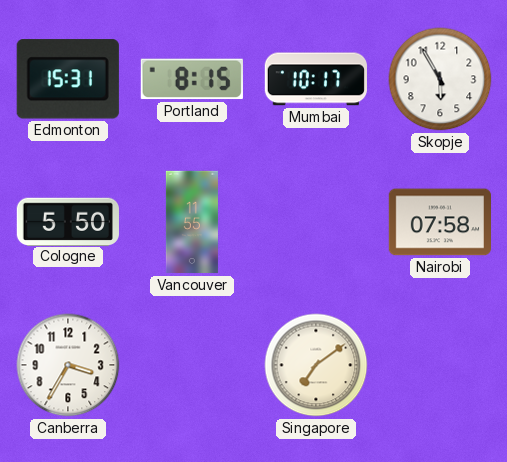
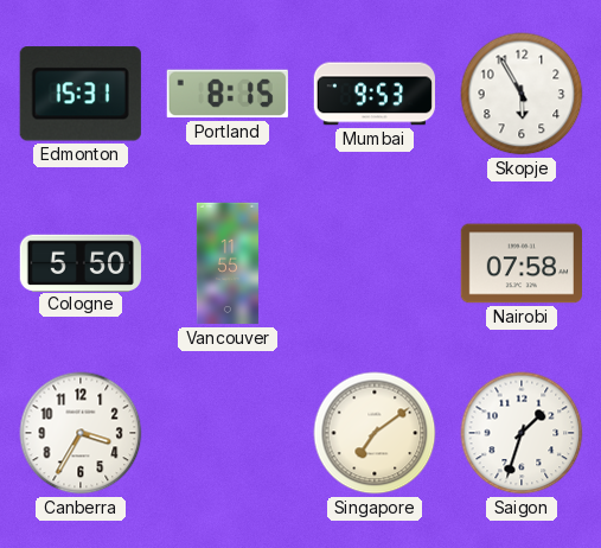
Mumbai: 10:17 -> 9:53 (375, 94)
Saigon: none -> 1:33 (522, 433)
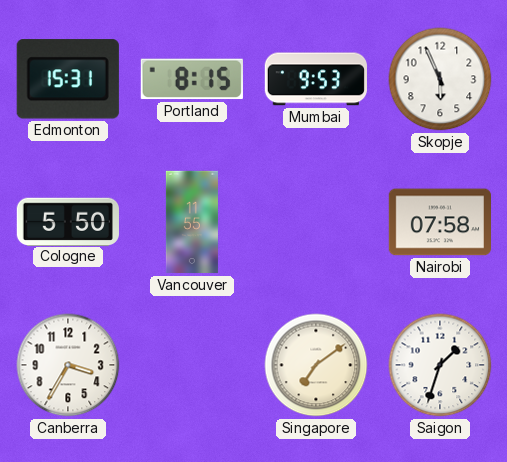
Skopje: 5:55 -> 5:56 (440, 79)
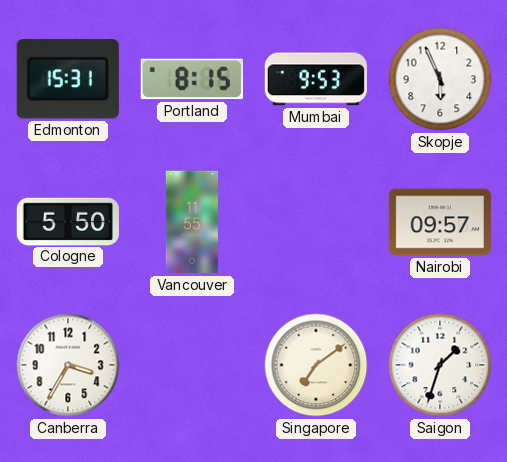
Nairobi: 07:58 -> 09:57 (439, 222)
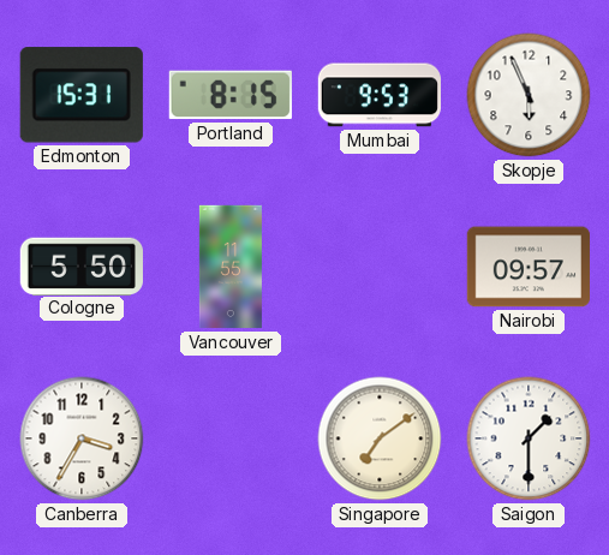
Saigon: 1:33 -> 1:30 (529, 438)
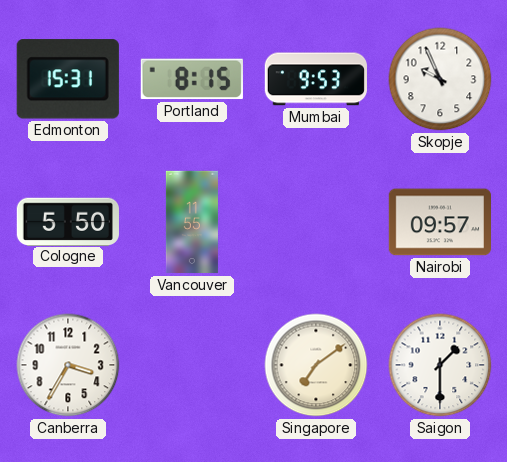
Skopje: 5:56 -> 9:56 (440, 79)
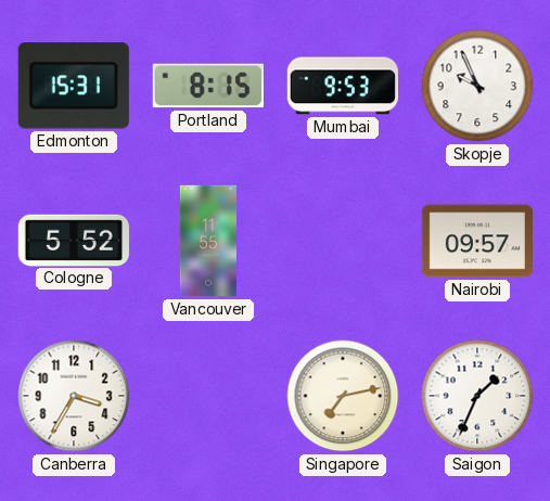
Cologne: 5:50 -> 5:52 (73, 240)
Singapore: 7:09 -> 7:13 (343, 396)
Saigon: 1:30 -> 1:34 (477, 396)
